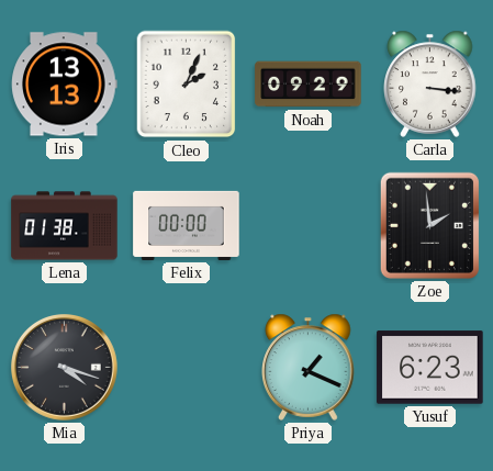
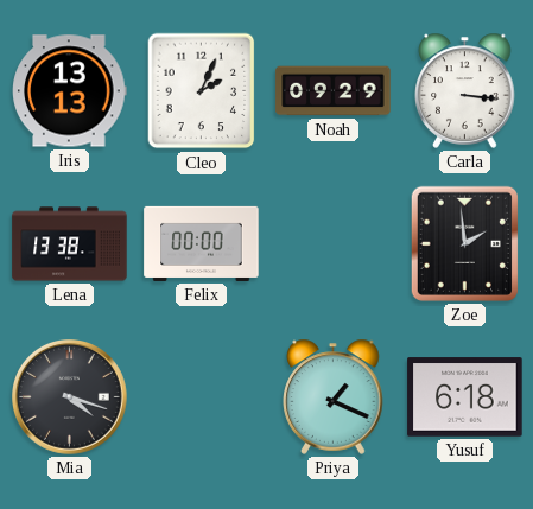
Lena: 01:38 -> 13:38 (70, 244)
Yusuf: 6:23 -> 6:18 (465, 397)
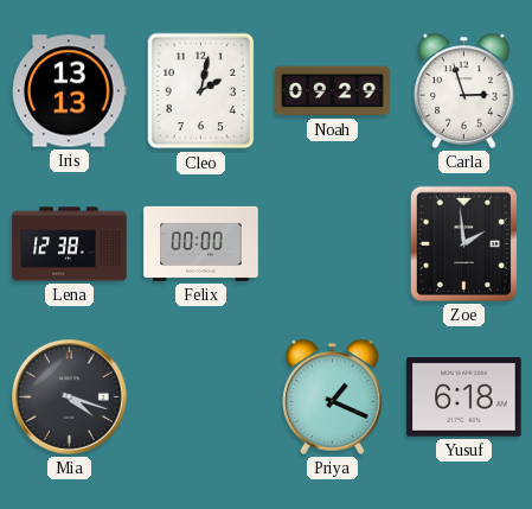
Cleo: 2:04 -> 2:02 (201, 91)
Carla: 3:16 -> 2:57 (464, 90)
Lena: 13:38 -> 12:38 (70, 244)
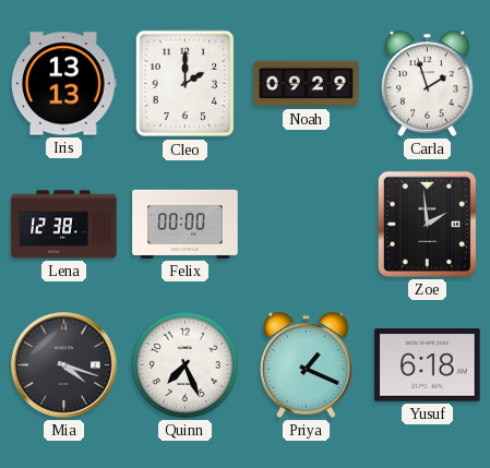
Cleo: 2:02 -> 2:00 (186, 84)
Carla: 2:57 -> 1:57 (428, 83)
Quinn: none -> 7:26 (186, 365)
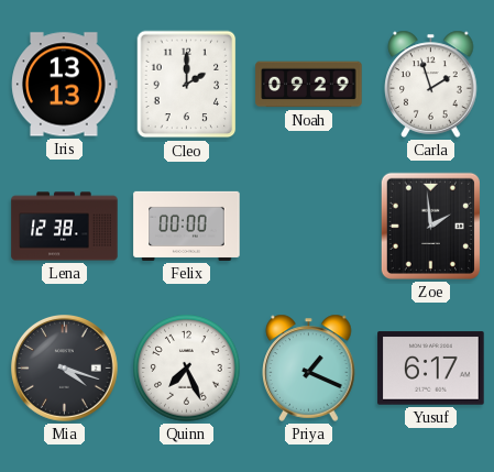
Yusuf: 6:18 -> 6:17 (431, 369)
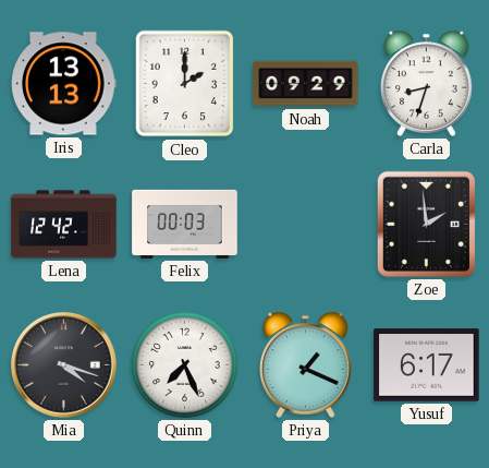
Carla: 1:57 -> 8:33 (427, 83)
Lena: 12:38 -> 12:42 (64, 225)
Felix: 00:00 -> 00:03 (185, 224)
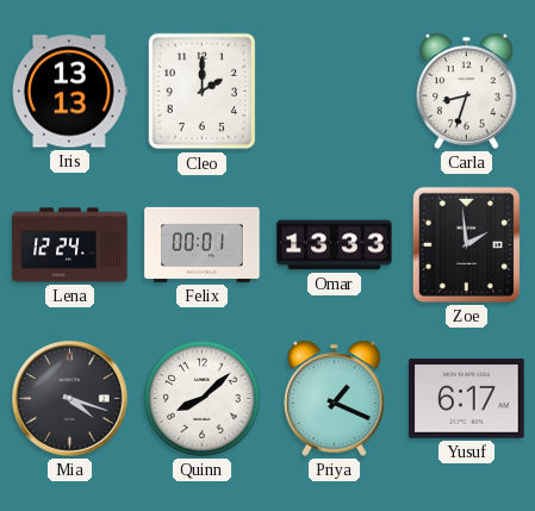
Noah: 09:29 -> none (306, 84)
Lena: 12:42 -> 12:24 (70, 245)
Felix: 00:03 -> 00:01 (203, 244)
Omar: none -> 13:33 (335, 245)
Quinn: 7:26 -> 8:08 (203, 399)
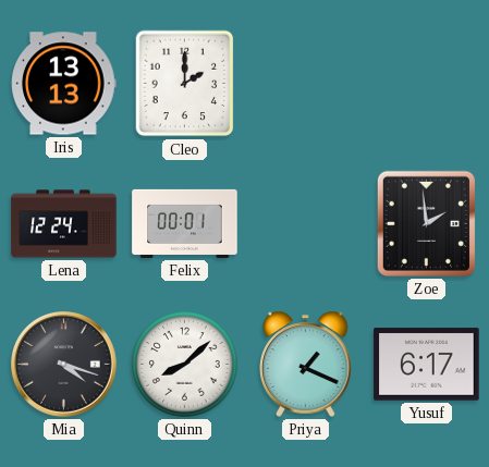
Carla: 8:33 -> none (467, 91)
Omar: 13:33 -> none (335, 245)
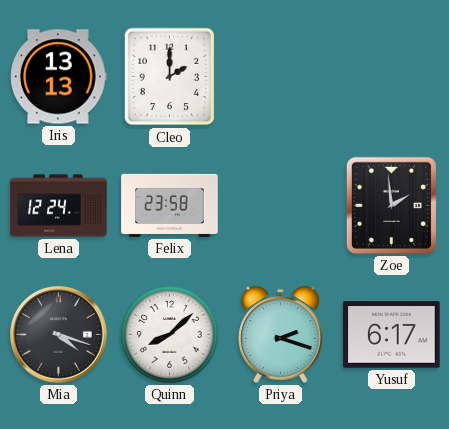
Felix: 00:01 -> 23:58 (170, 205)
Priya: 1:19 -> 2:18 (281, 334)
